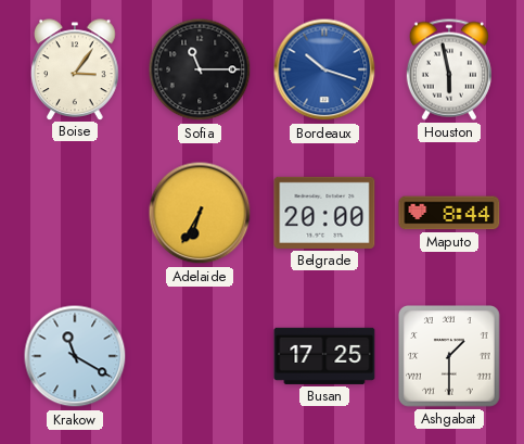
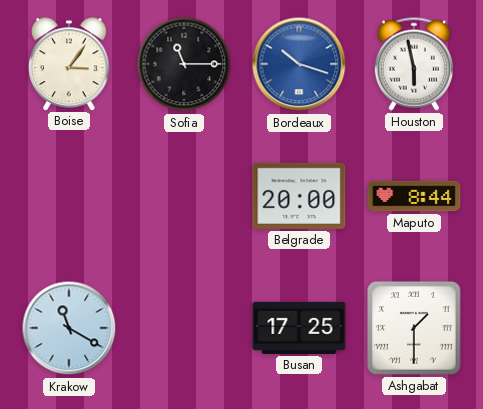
Adelaide: 6:35 -> none (200, 213)
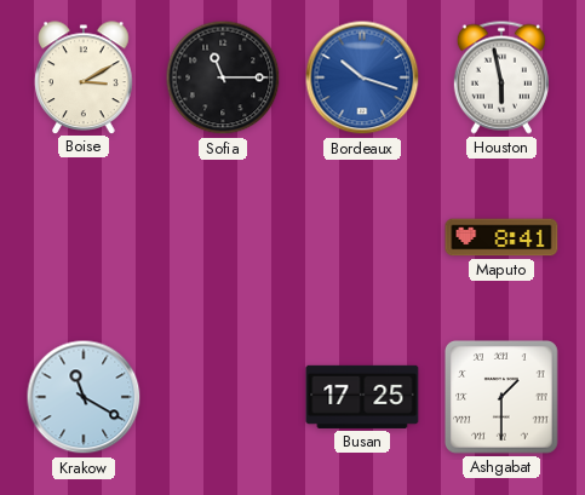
Boise: 3:06 -> 3:10 (84, 77)
Belgrade: 20:00 -> none (299, 196)
Maputo: 8:44 -> 8:41 (501, 237)
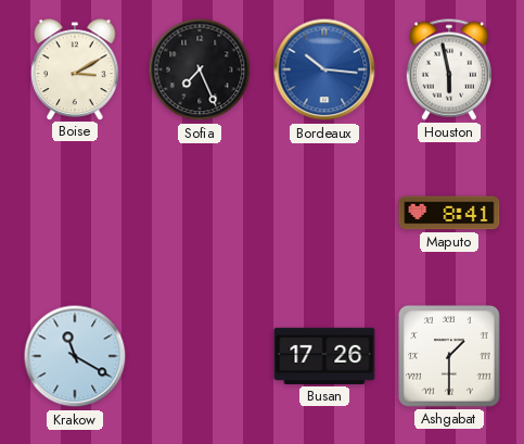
Sofia: 11:15 -> 7:26 (200, 69)
Bordeaux: 10:18 -> 10:16 (324, 69)
Busan: 17:25 -> 17:26 (324, 356)
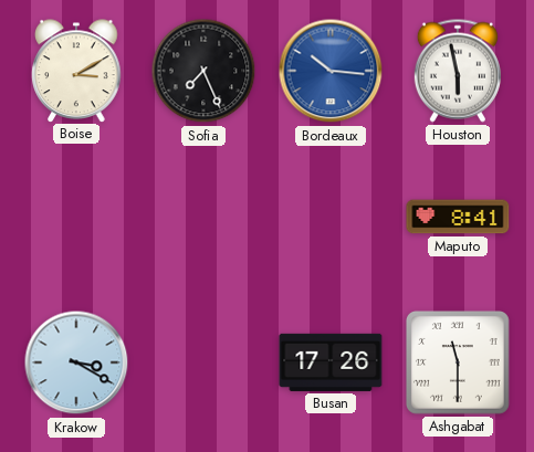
Krakow: 11:20 -> 3:20 (76, 362)
Ashgabat: 1:30 -> 11:30 (458, 362)
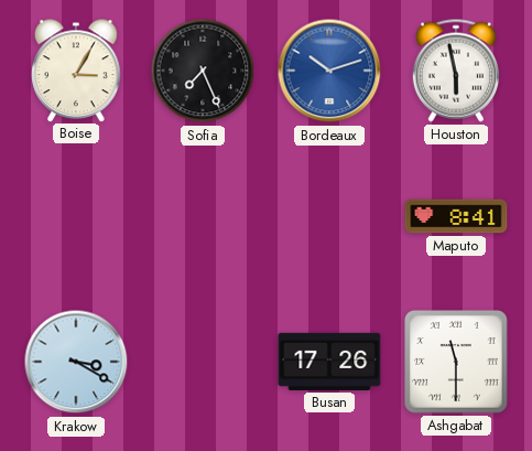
Boise: 3:10 -> 3:05 (76, 71)
Bordeaux: 10:16 -> 10:12 (329, 71)
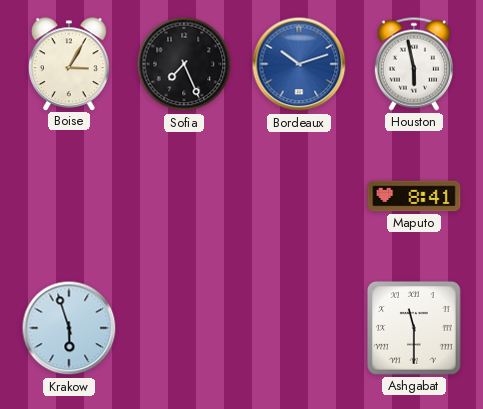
Krakow: 3:20 -> 5:57 (69, 328)
Busan: 17:26 -> none (329, 362)
